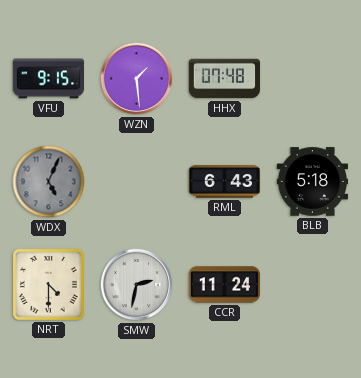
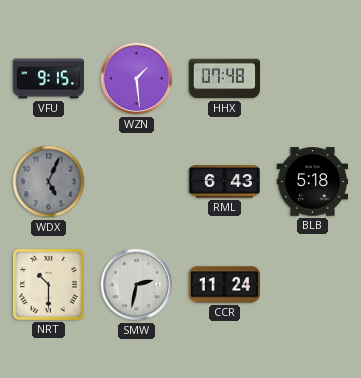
NRT: 4:30 -> 10:30 (48, 284)
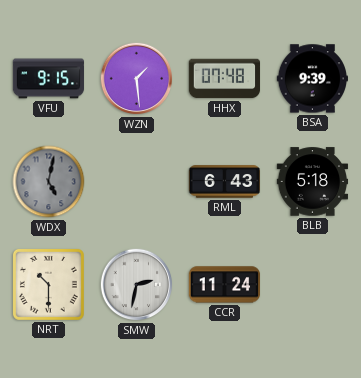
BSA: none -> 9:39 (313, 79)
WDX: 5:04 -> 5:02 (49, 182)
